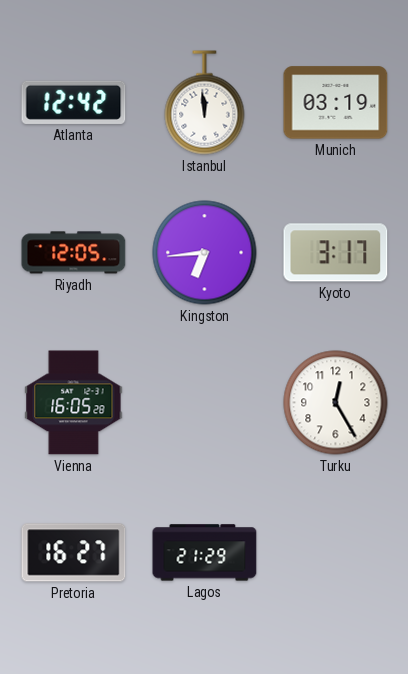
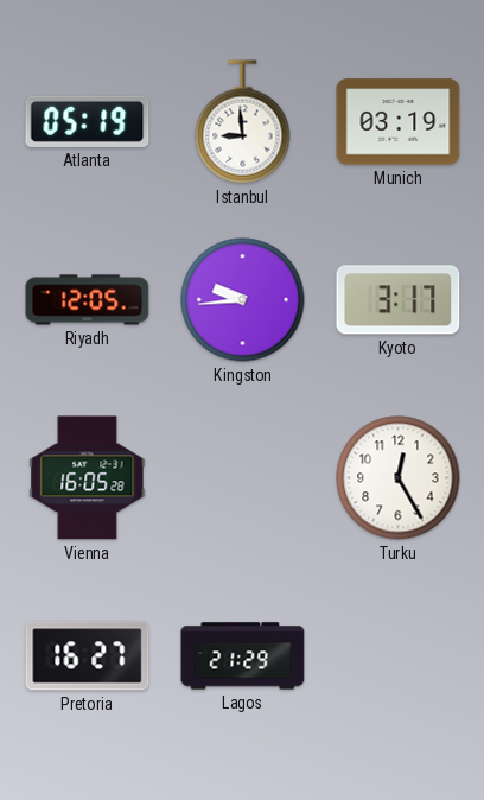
Atlanta: 12:42 -> 05:19 (88, 121)
Istanbul: 11:59 -> 8:59 (243, 122)
Kingston: 6:44 -> 9:44 (243, 300)
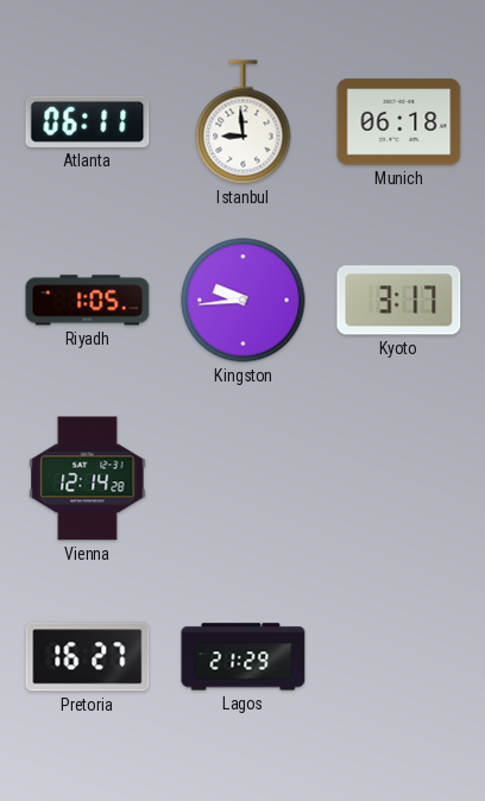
Atlanta: 05:19 -> 06:11 (88, 121)
Munich: 03:19 -> 06:18 (399, 122)
Riyadh: 12:05 -> 1:05 (88, 301)
Vienna: 16:05 -> 12:14 (88, 479)
Turku: 12:25 -> none (399, 478)
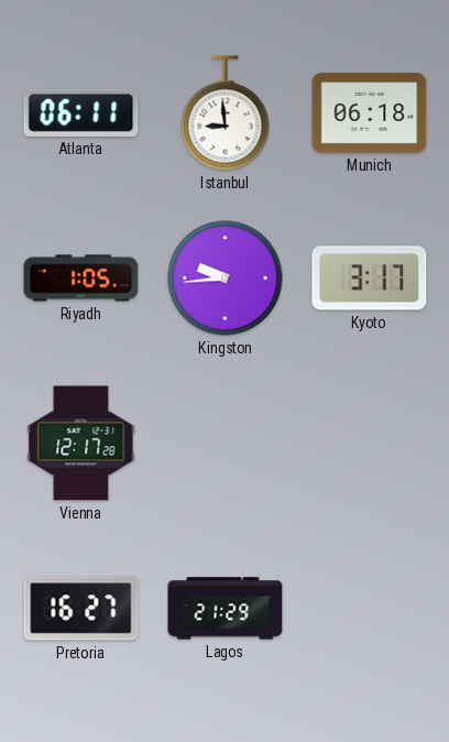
Vienna: 12:14 -> 12:17 (81, 444)
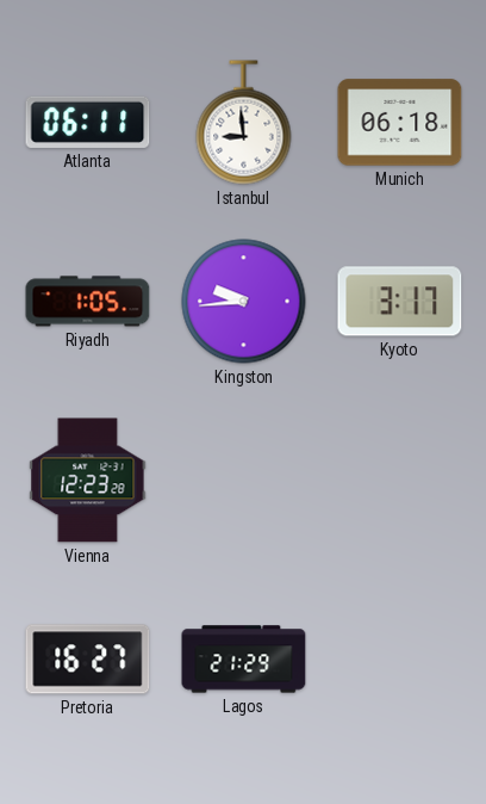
Vienna: 12:17 -> 12:23 (88, 481)
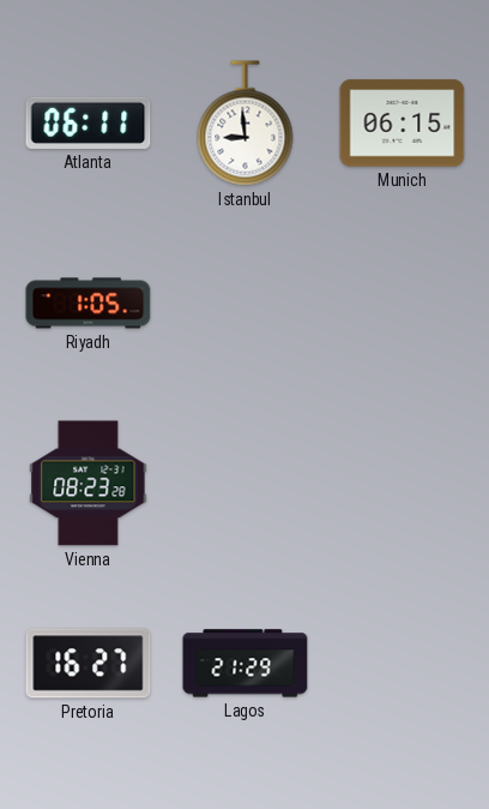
Munich: 06:18 -> 06:15 (403, 124)
Kingston: 9:44 -> none (244, 302)
Kyoto: 3:17 -> none (400, 302)
Vienna: 12:23 -> 08:23 (89, 484)
